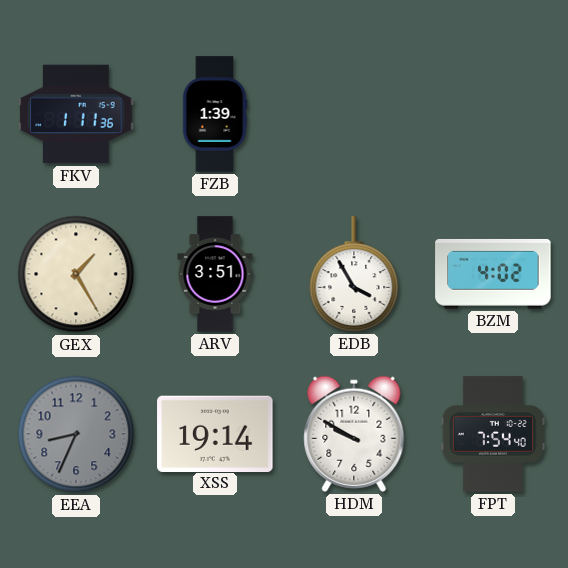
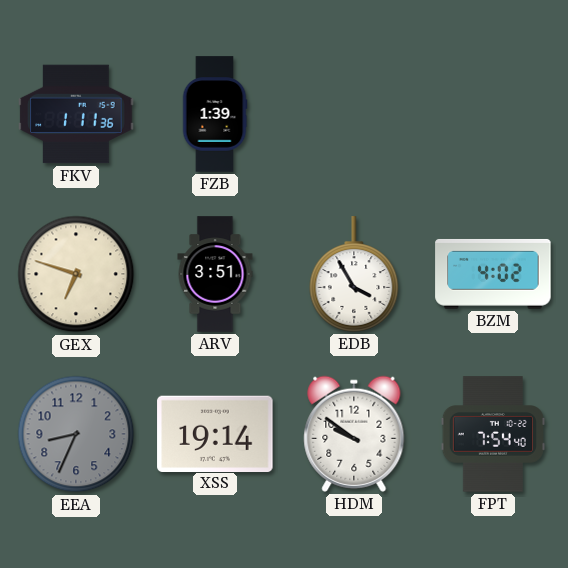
GEX: 1:25 -> 6:48 (76, 274)
HDM: 9:50 -> 9:51 (354, 434)
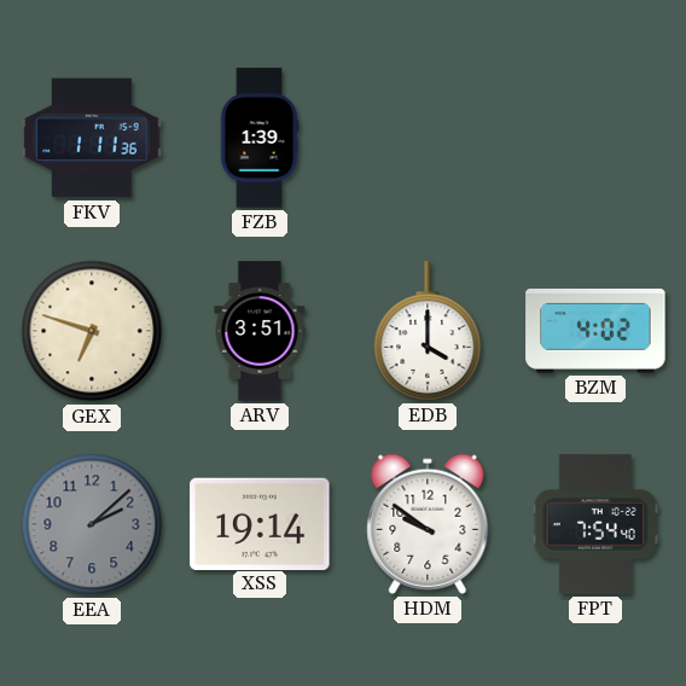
EDB: 3:55 -> 4:00 (428, 331)
EEA: 8:34 -> 2:08 (92, 524)
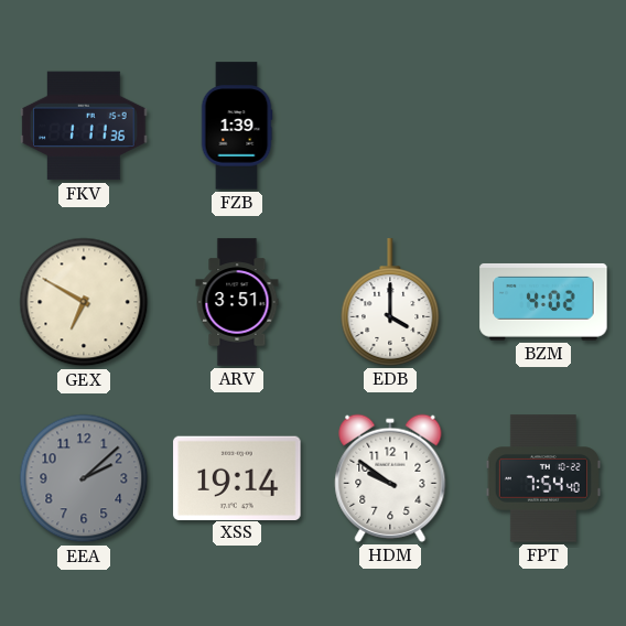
GEX: 6:48 -> 6:50 (84, 302)
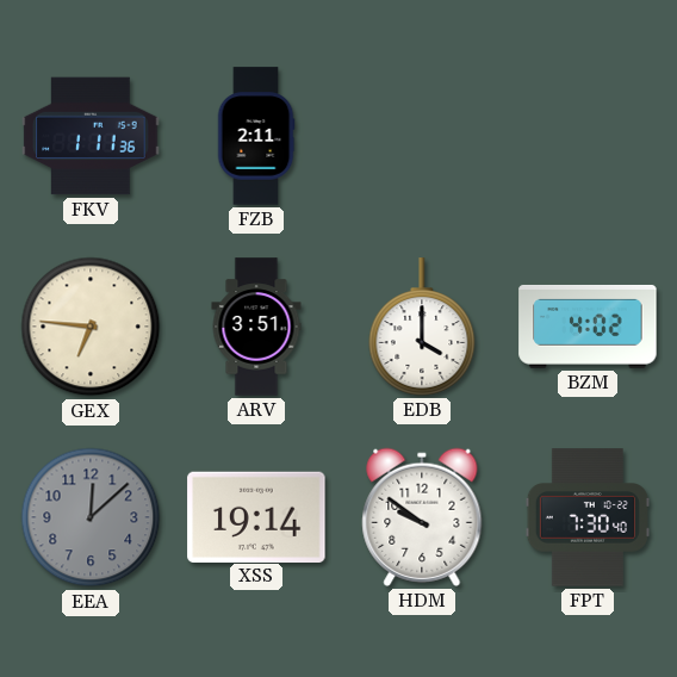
FZB: 1:39 -> 2:11 (256, 136)
GEX: 6:50 -> 6:46 (91, 327)
EEA: 2:08 -> 12:08 (91, 517)
FPT: 7:54 -> 7:30 (588, 517)
